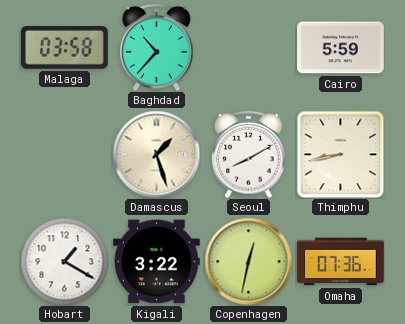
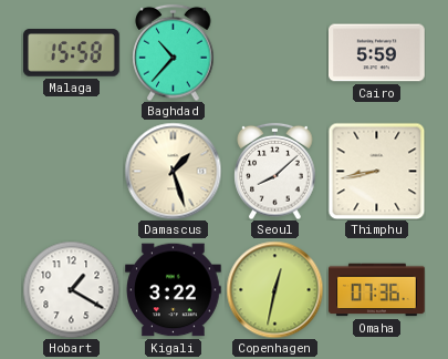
Malaga: 03:58 -> 15:58 (72, 53)
Seoul: 8:10 -> 8:08 (275, 171)
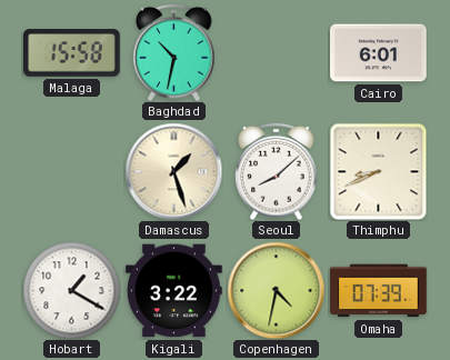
Baghdad: 10:37 -> 10:32 (174, 52)
Cairo: 5:59 -> 6:01 (379, 53)
Thimphu: 8:43 -> 8:41 (378, 171)
Copenhagen: 12:32 -> 4:32 (276, 290)
Omaha: 07:36 -> 07:39 (379, 291)
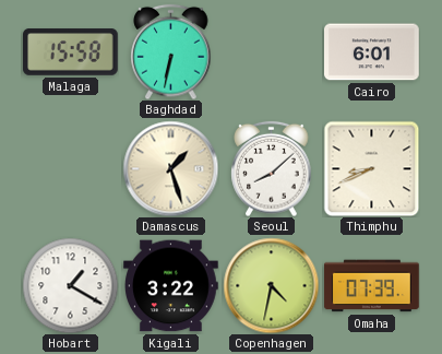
Baghdad: 10:32 -> 6:32 (171, 51)
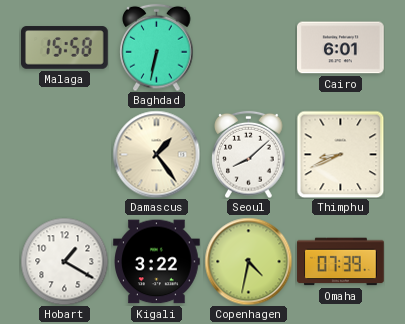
Damascus: 1:27 -> 1:24 (156, 154)
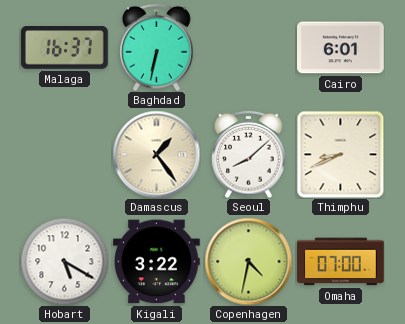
Malaga: 15:58 -> 16:37 (65, 48)
Hobart: 1:20 -> 5:20 (64, 261)
Omaha: 07:39 -> 07:00 (341, 262)
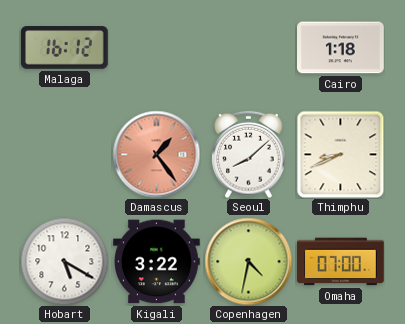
Malaga: 16:37 -> 16:12 (65, 48)
Baghdad: 6:32 -> none (157, 47)
Cairo: 6:01 -> 1:18 (341, 48)
Damascus dial: cream -> salmon (156, 154)
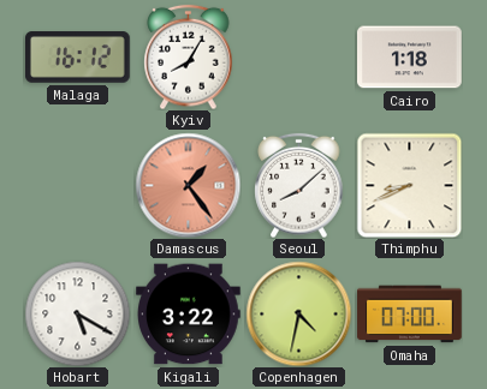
Kyiv: none -> 8:05 (189, 56)
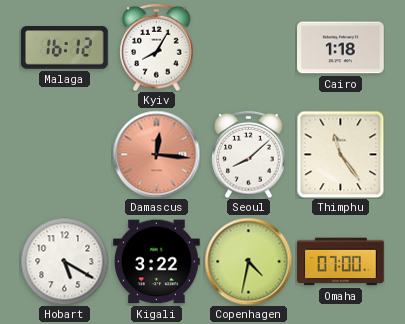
Damascus: 1:24 -> 12:16 (156, 154)
Thimphu: 8:41 -> 11:24 (340, 154)
